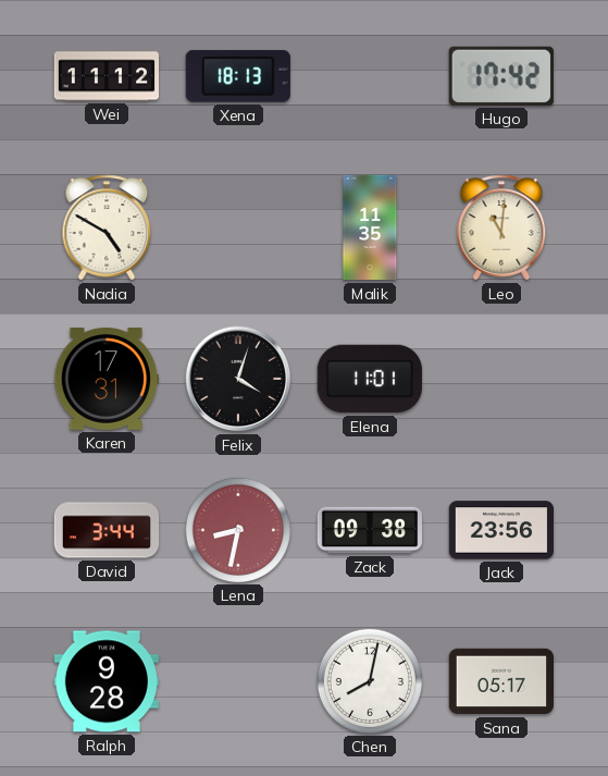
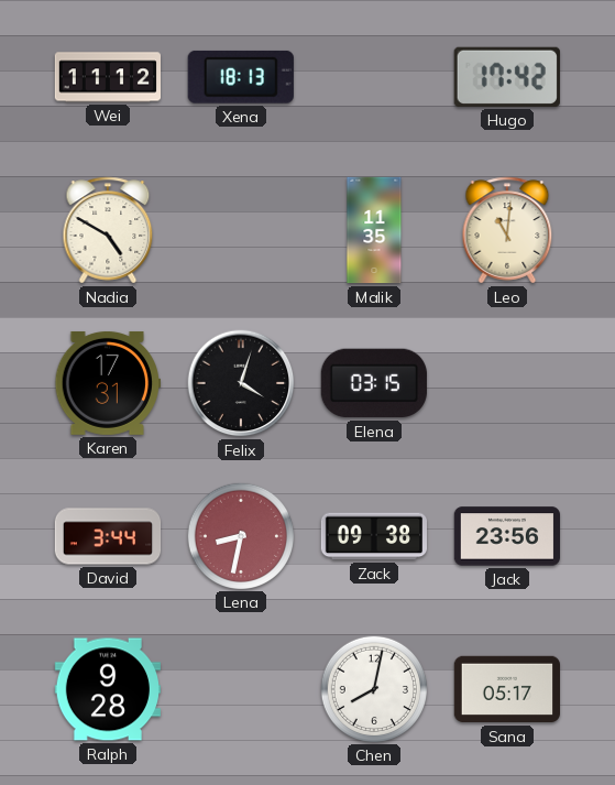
Elena: 11:01 -> 03:15 (374, 383)
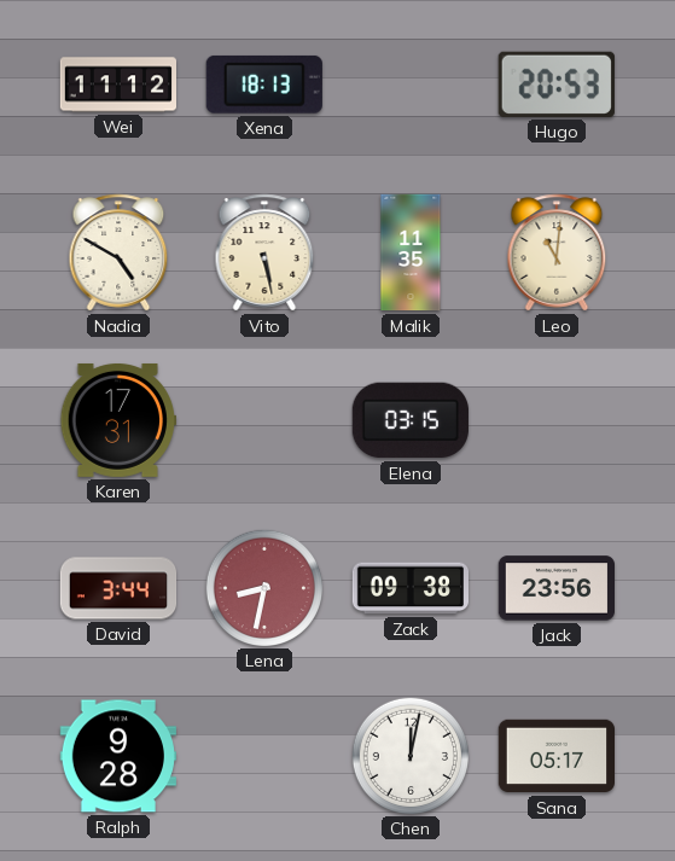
Hugo: 17:42 -> 20:53 (557, 85)
Vito: none -> 5:28 (264, 252)
Felix: 4:03 -> none (241, 383)
Chen: 8:02 -> 12:02 (409, 755)
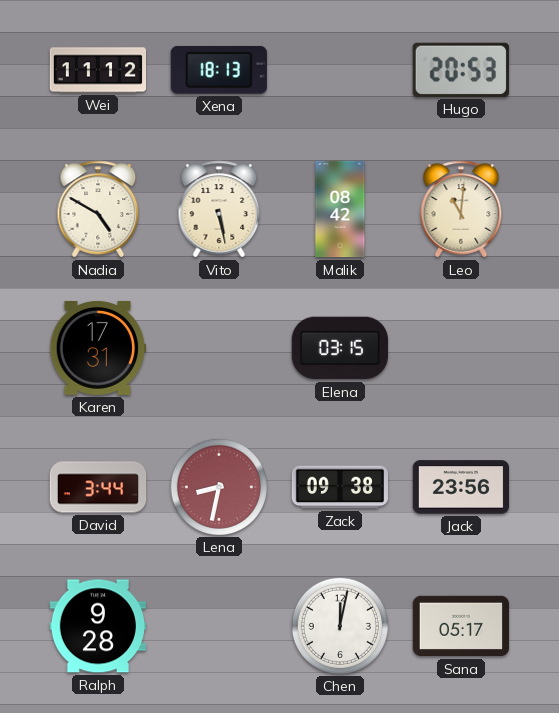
Malik: 11:35 -> 08:42 (340, 209)
